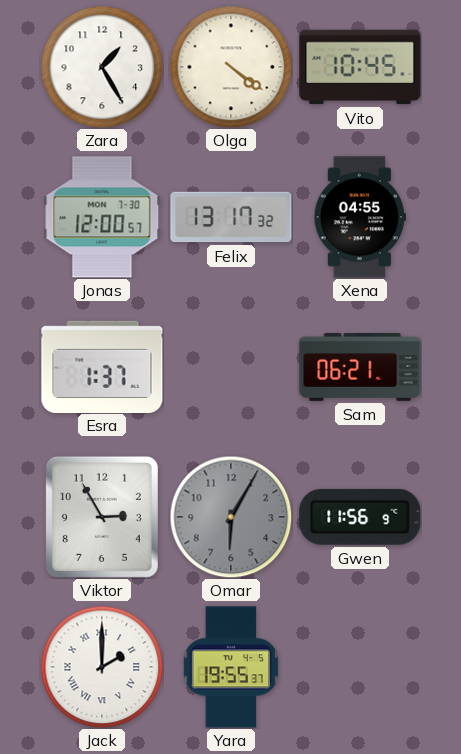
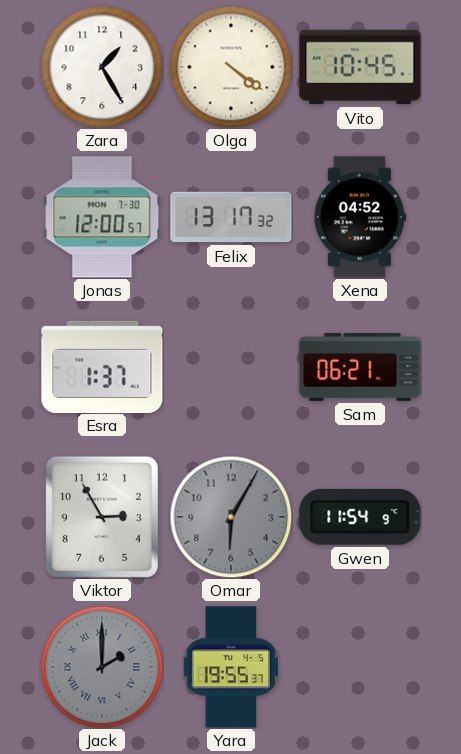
Xena: 04:55 -> 04:52 (360, 217)
Gwen: 11:56 -> 11:54 (360, 517)
Jack dial: white -> grey (102, 667)
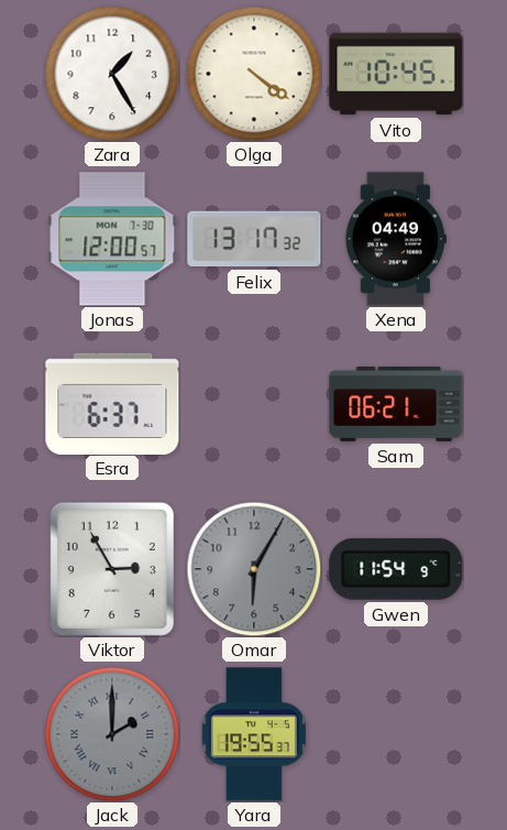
Xena: 04:52 -> 04:49 (396, 239)
Esra: 1:37 -> 6:37 (112, 403)
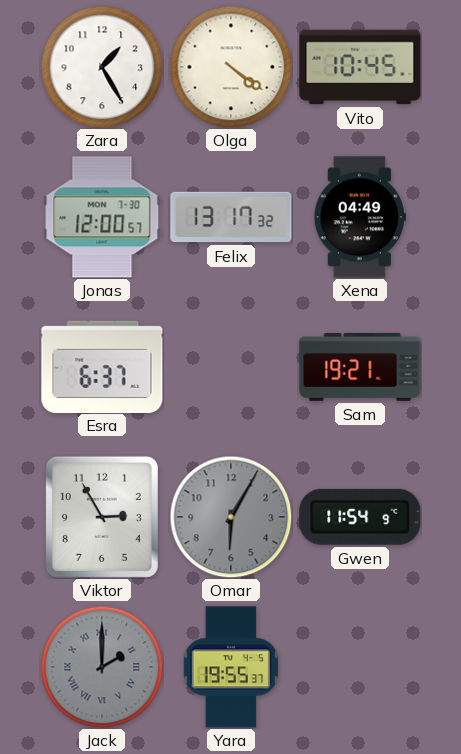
Sam: 06:21 -> 19:21 (360, 367)
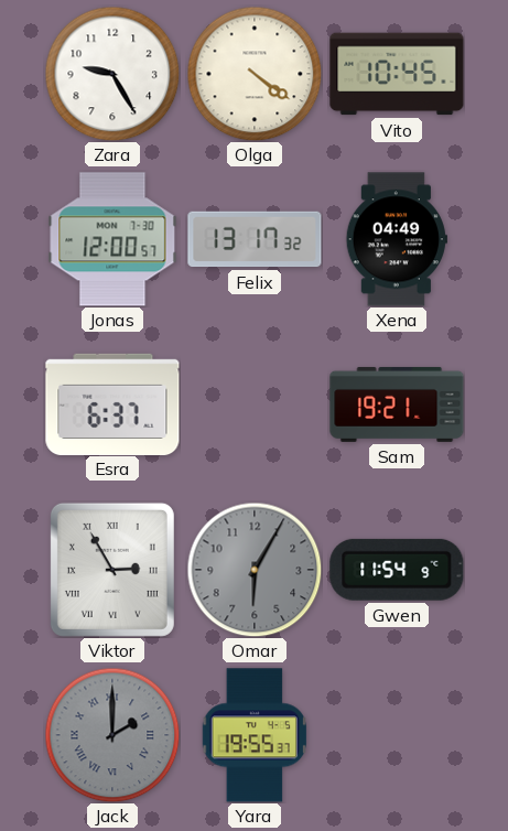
Zara: 1:25 -> 9:25 (112, 74)
Viktor numerals: Arabic -> Roman (112, 570)
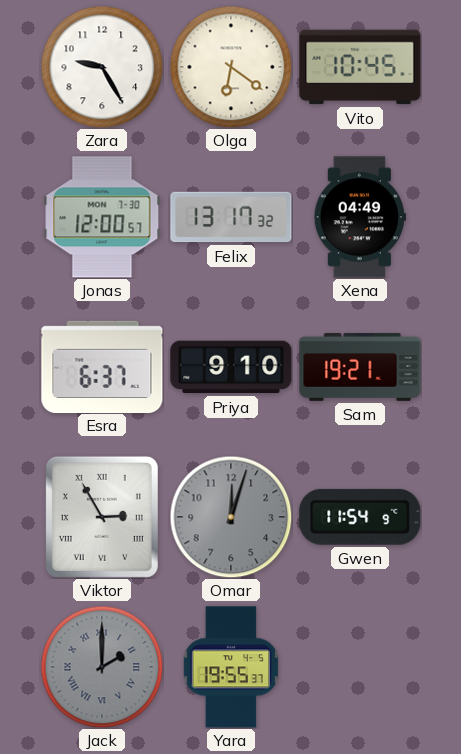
Olga: 4:21 -> 6:21 (231, 67)
Priya: none -> 9:10 (231, 367)
Omar: 6:05 -> 12:03 (231, 517)
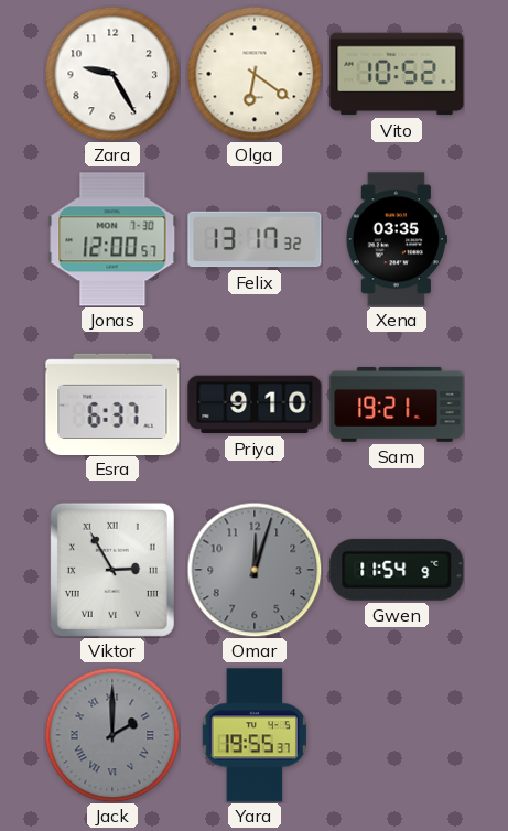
Vito: 10:45 -> 10:52 (397, 74)
Xena: 04:49 -> 03:35 (397, 239)
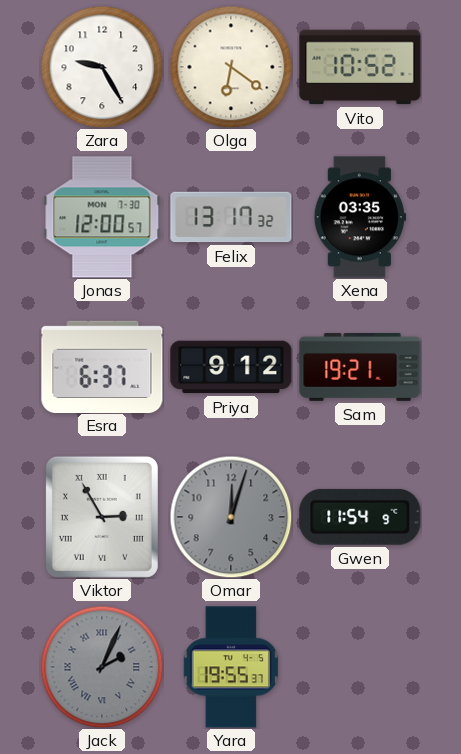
Priya: 9:10 -> 9:12 (231, 367)
Jack: 2:00 -> 2:04 (102, 667)
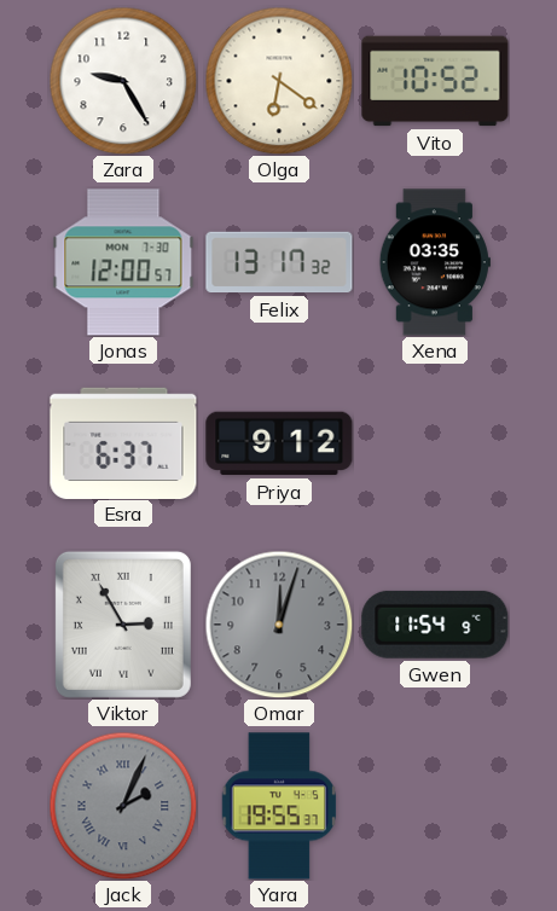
Sam: 19:21 -> none (360, 367)
